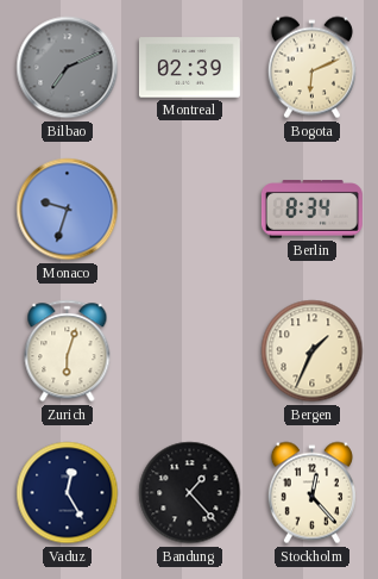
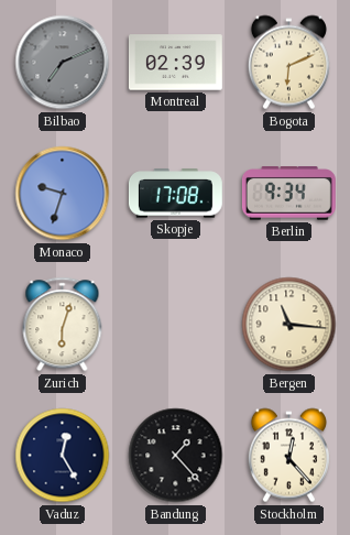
Skopje: none -> 17:08 (175, 194)
Berlin: 8:34 -> 9:34 (288, 194)
Bergen: 1:34 -> 11:16 (289, 325)
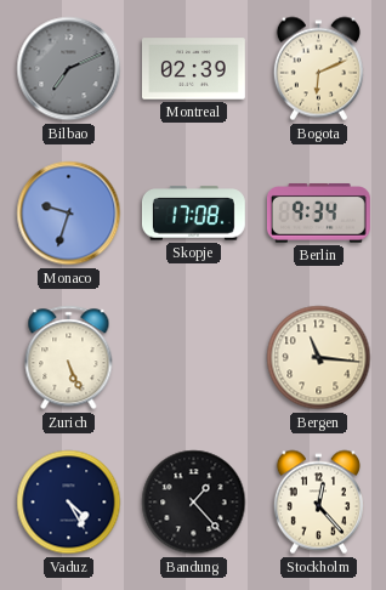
Zurich: 6:03 -> 5:26 (69, 358)
Vaduz: 12:25 -> 4:25 (69, 503)
